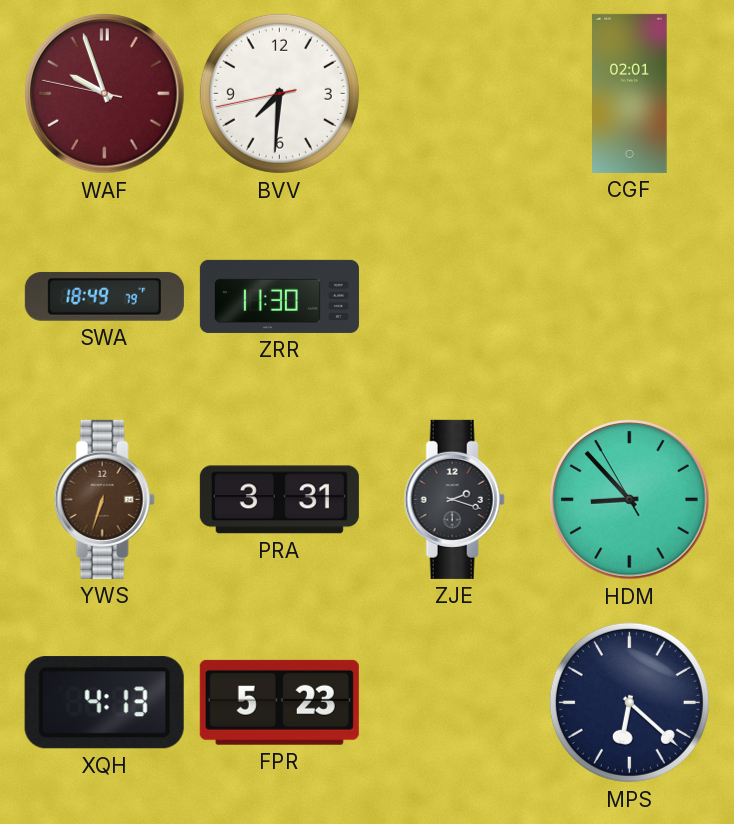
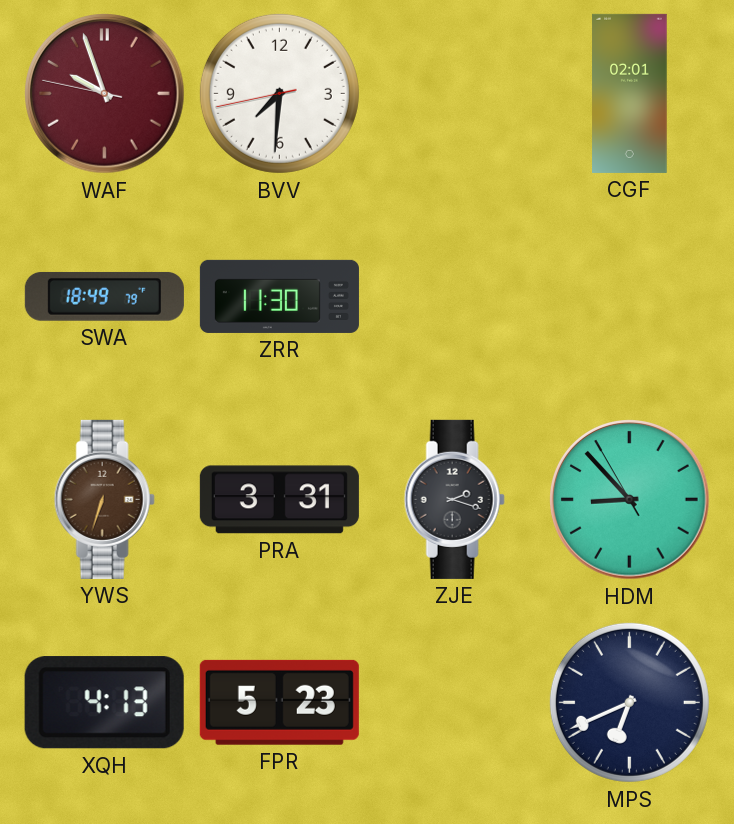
MPS: 6:22 -> 6:41 (629, 702)
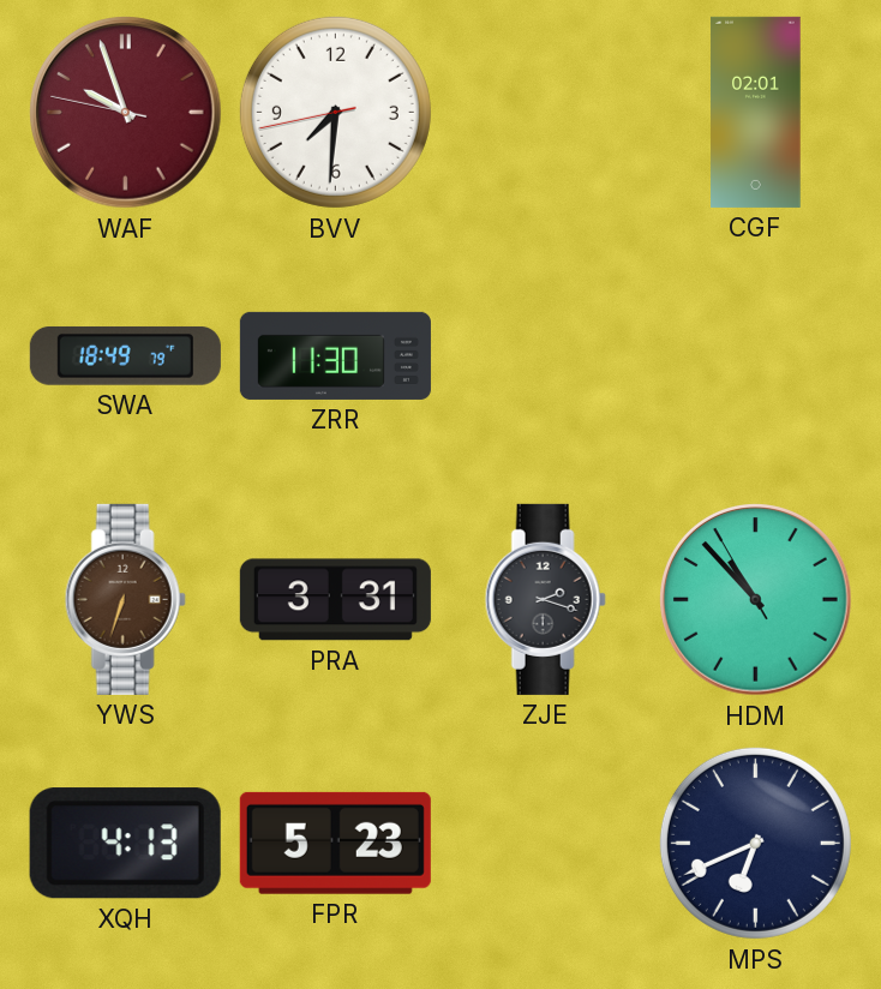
HDM: 8:52 -> 10:52 (756, 600)
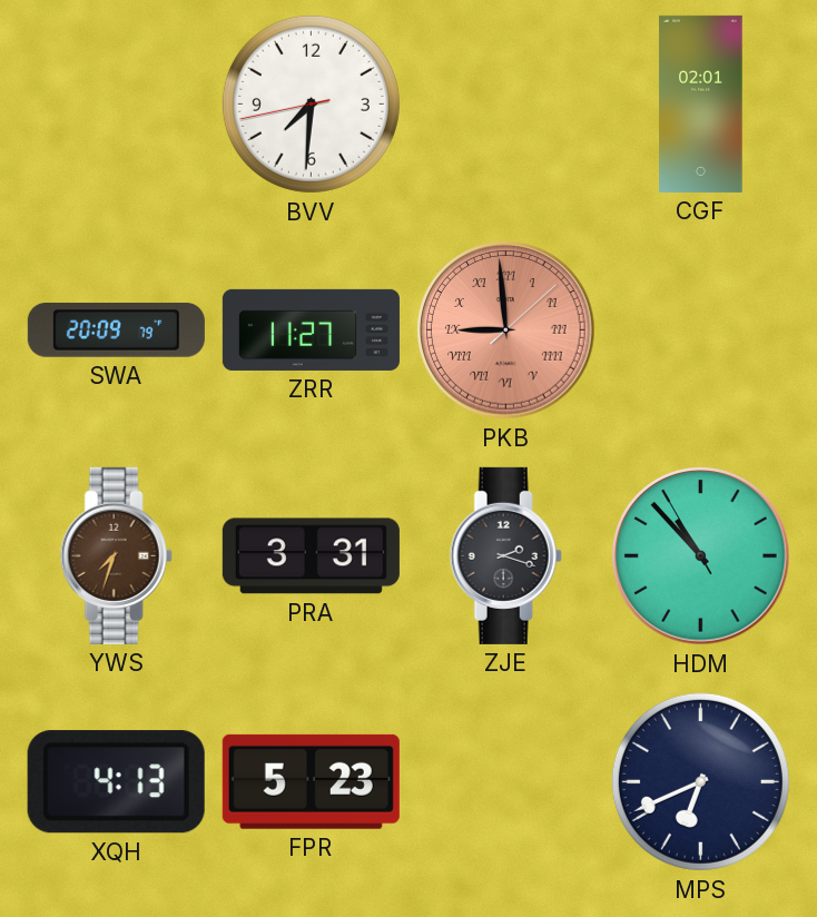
WAF: 9:56 -> none (126, 113)
SWA: 18:49 -> 20:09 (116, 329)
ZRR: 11:30 -> 11:27 (311, 329)
PKB: none -> 8:59 (506, 331)
YWS: 6:33 -> 7:33 (116, 555)
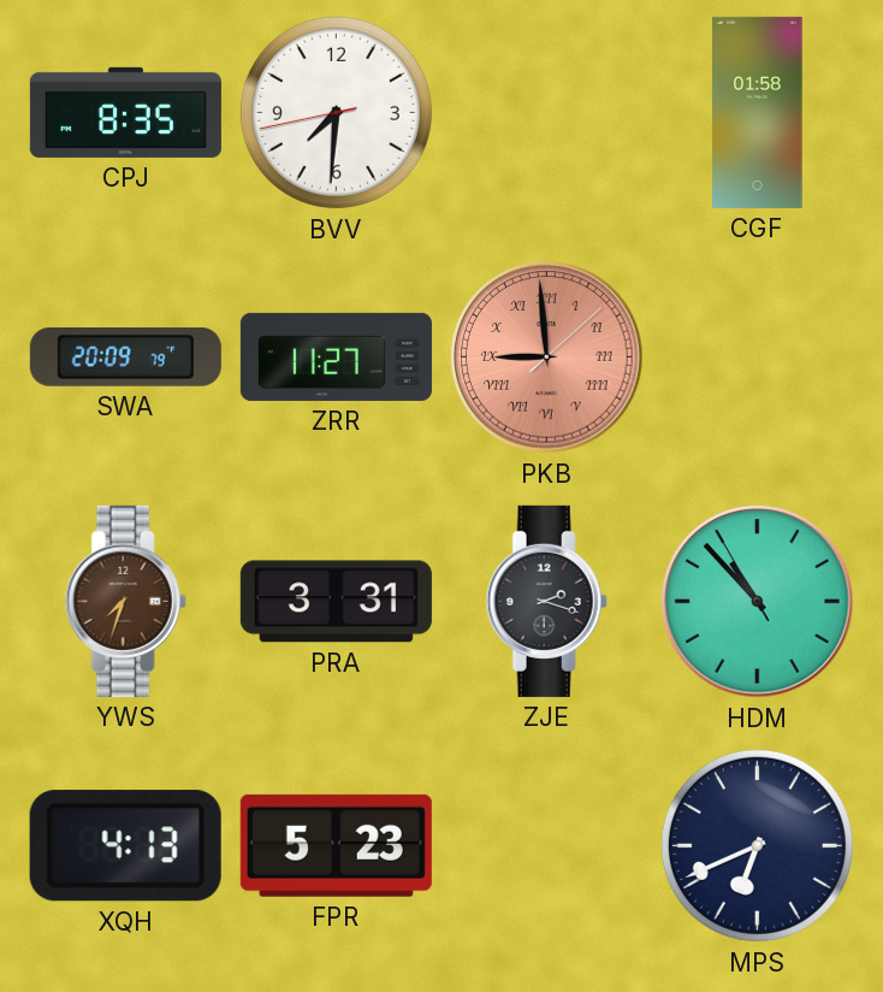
CPJ: none -> 8:35 (125, 112)
CGF: 02:01 -> 01:58 (758, 112)
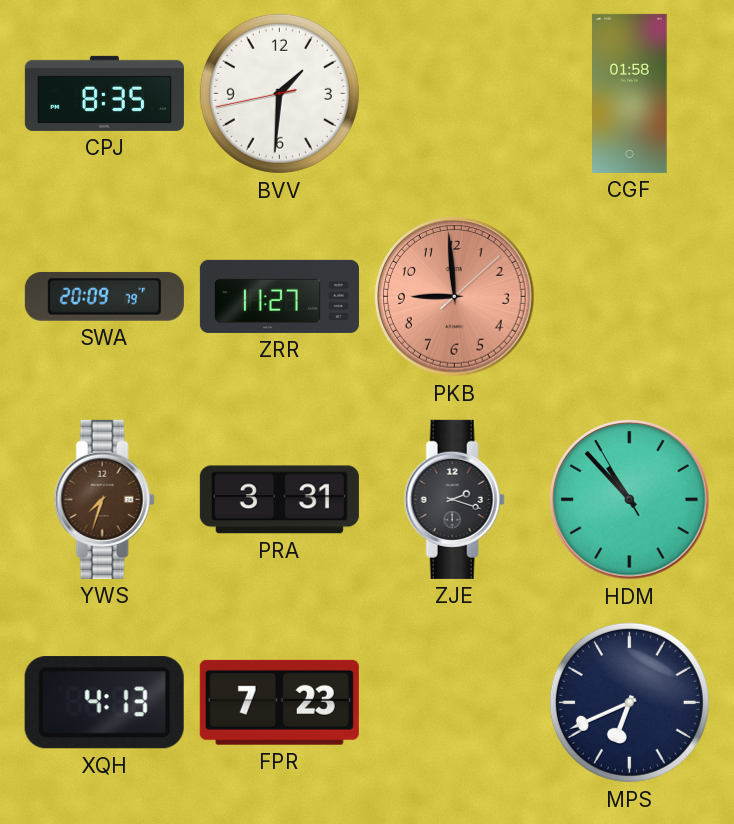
BVV: 7:30 -> 1:30 (279, 93)
PKB numerals: Roman -> Arabic (455, 297)
FPR: 5:23 -> 7:23 (279, 702)
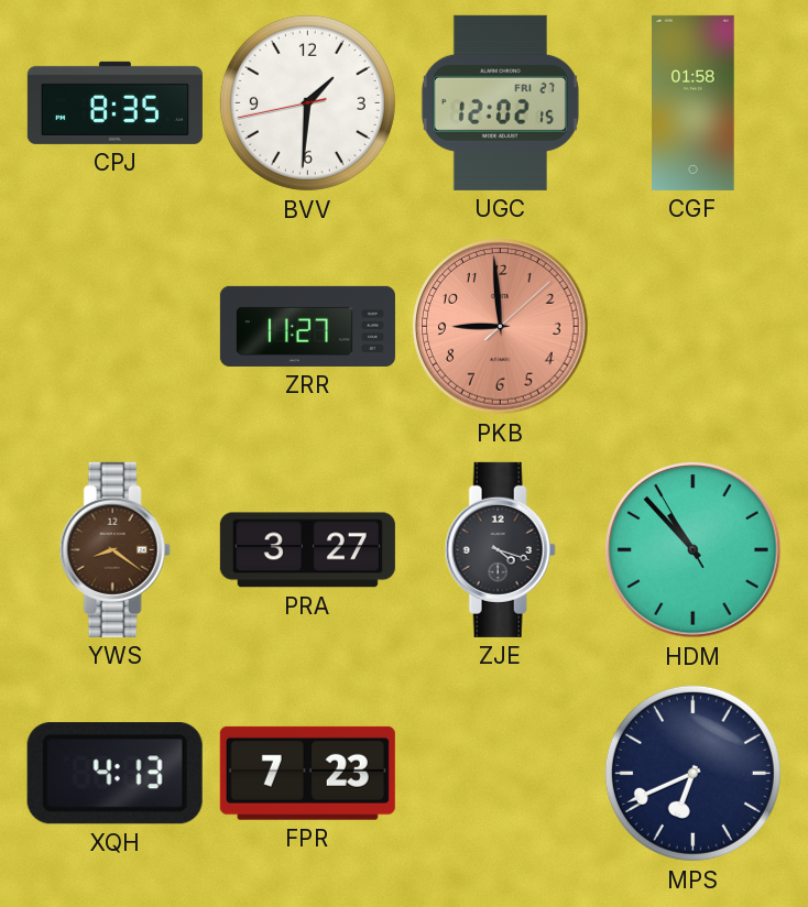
UGC: none -> 12:02 (500, 102)
SWA: 20:09 -> none (104, 296)
YWS: 7:33 -> 8:21 (114, 549)
PRA: 3:31 -> 3:27 (307, 550)
ZJE: 2:18 -> 4:18 (500, 549)
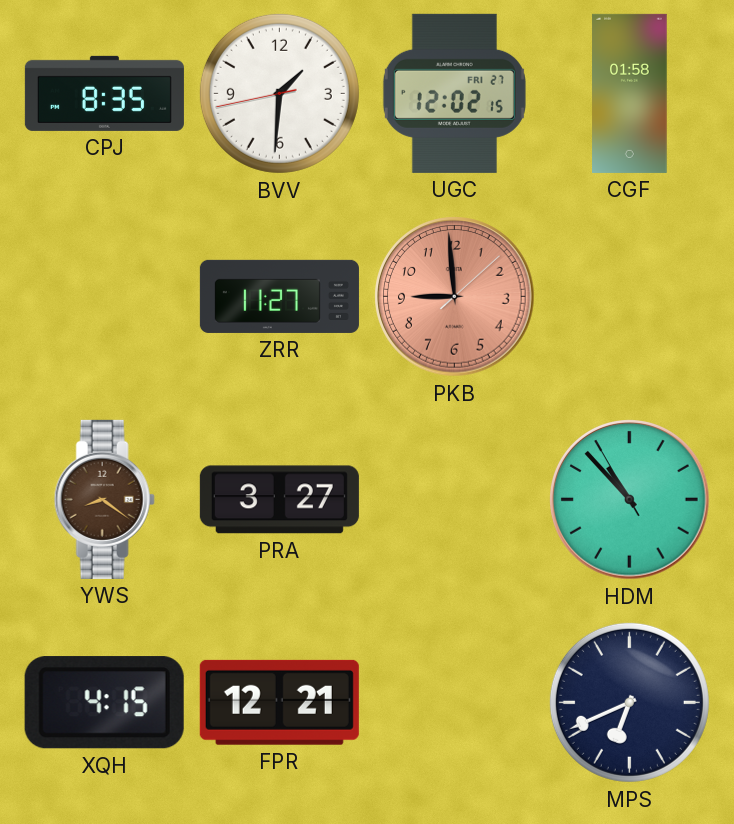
ZJE: 4:18 -> none (500, 549)
XQH: 4:13 -> 4:15 (104, 703)
FPR: 7:23 -> 12:21 (279, 702)
